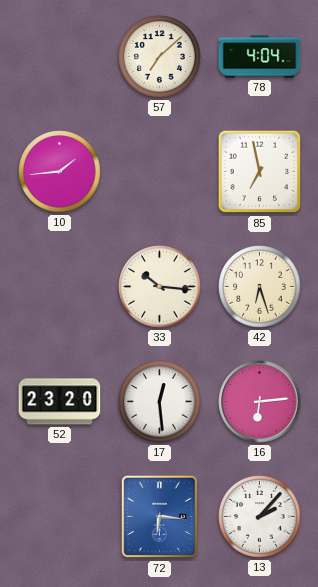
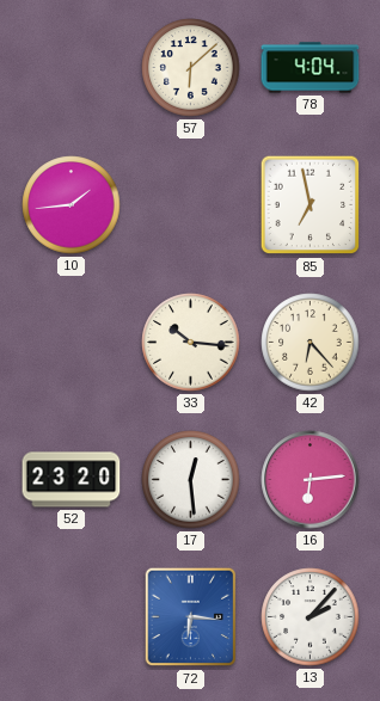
57: 7:08 -> 6:08 (191, 68)
42: 6:27 -> 6:23 (311, 343)
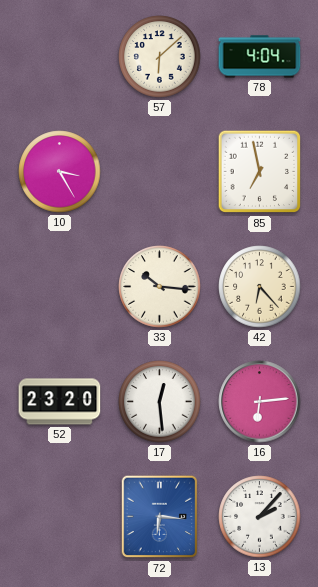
10: 1:44 -> 3:25 (60, 172)
